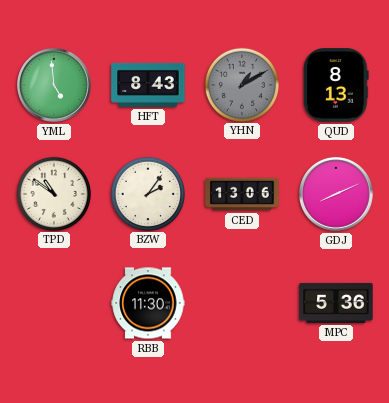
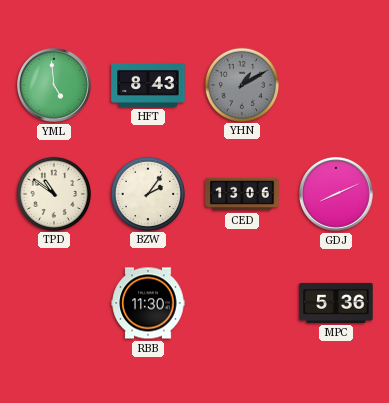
QUD: 8:13 -> none (336, 85)
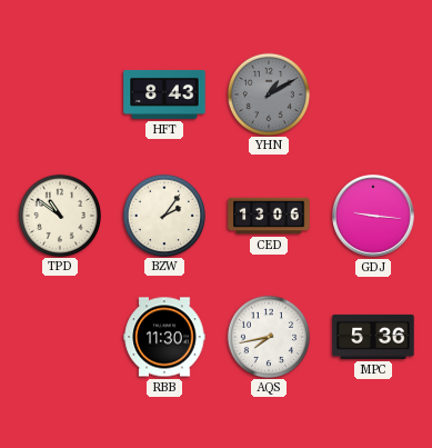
YML: 4:59 -> none (54, 85)
GDJ: 8:11 -> 9:16 (373, 216)
AQS: none -> 7:43 (268, 336)
